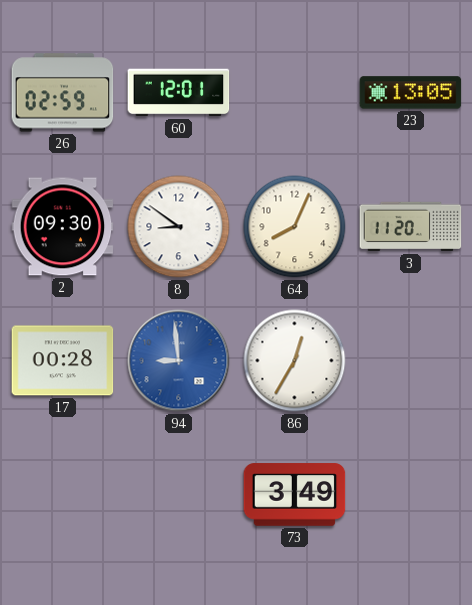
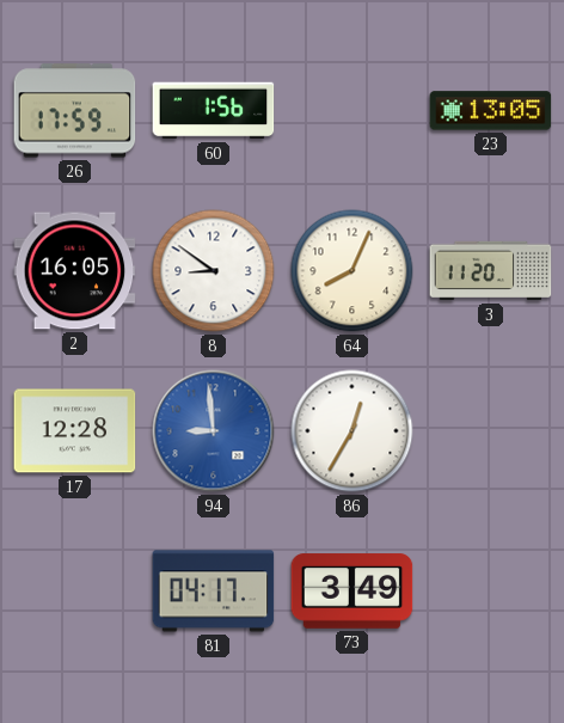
26: 02:59 -> 17:59 (75, 111)
60: 12:01 -> 1:56 (214, 111)
2: 09:30 -> 16:05 (75, 271)
17: 00:28 -> 12:28 (75, 431)
81: none -> 04:17 (214, 592)
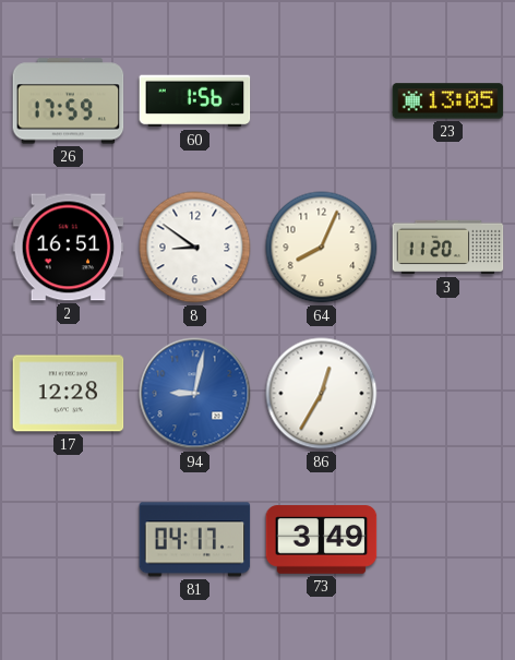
2: 16:05 -> 16:51 (69, 248)
94: 8:59 -> 9:02 (195, 394)
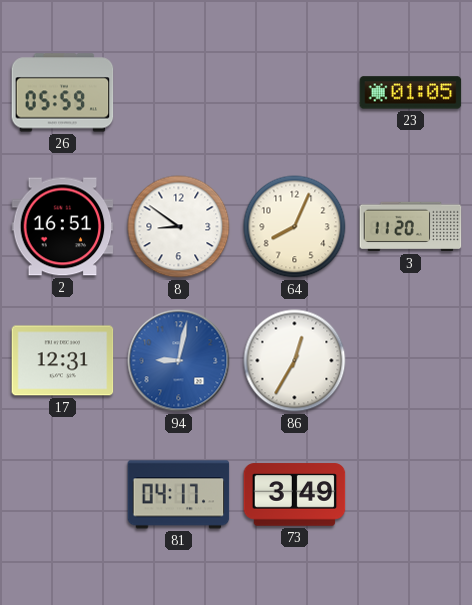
26: 17:59 -> 05:59 (63, 93)
60: 1:56 -> none (195, 101)
23: 13:05 -> 01:05 (411, 93)
17: 12:28 -> 12:31 (63, 361)
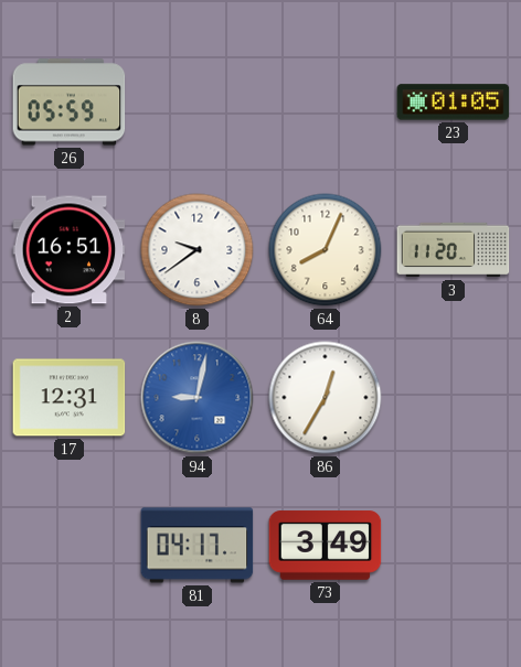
8: 8:51 -> 9:39 (198, 250)
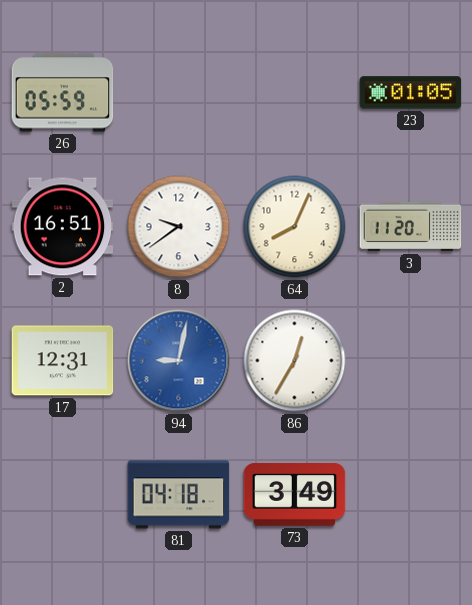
81: 04:17 -> 04:18 (179, 495)
